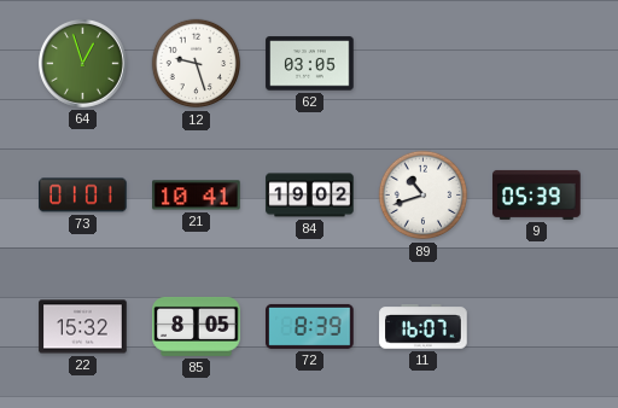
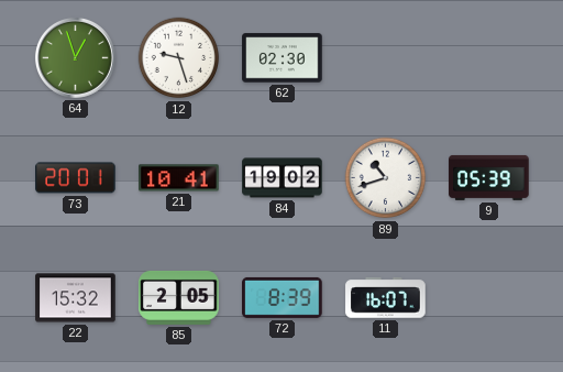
62: 03:05 -> 02:30 (283, 58)
73: 01:01 -> 20:01 (76, 178)
85: 8:05 -> 2:05 (179, 297)
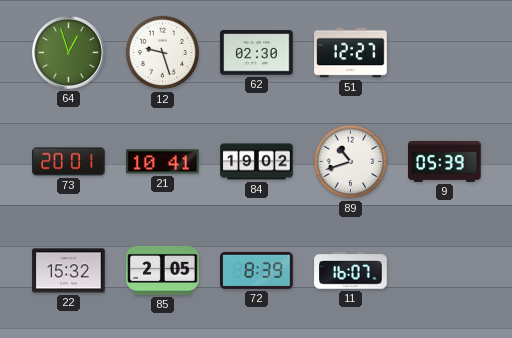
51: none -> 12:27 (351, 53)
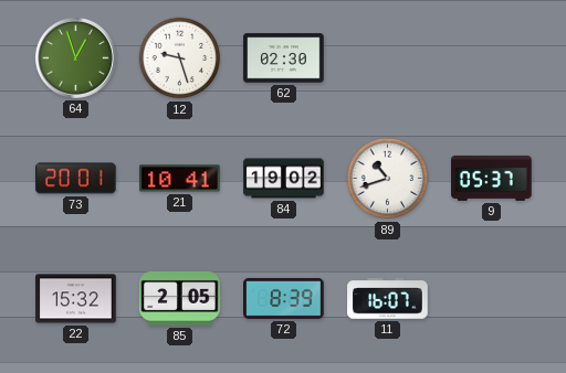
51: 12:27 -> none (351, 53)
9: 05:39 -> 05:37 (492, 178)
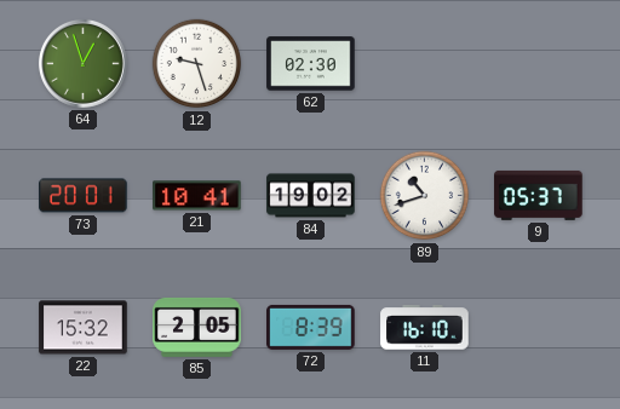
11: 16:07 -> 16:10 (425, 328)
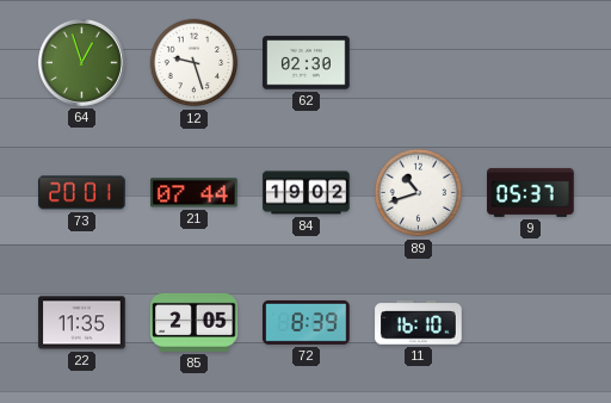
21: 10:41 -> 07:44 (195, 193)
22: 15:32 -> 11:35 (82, 323)
